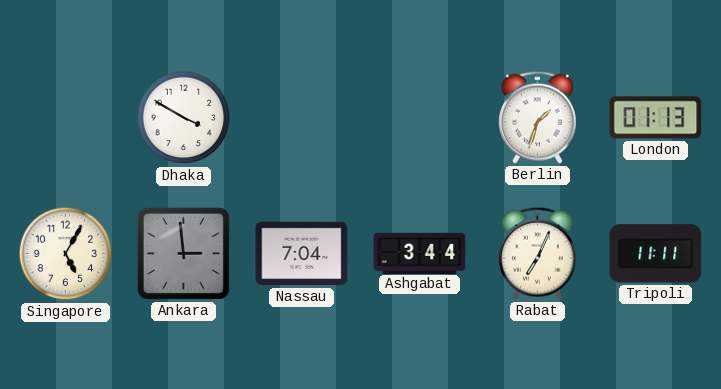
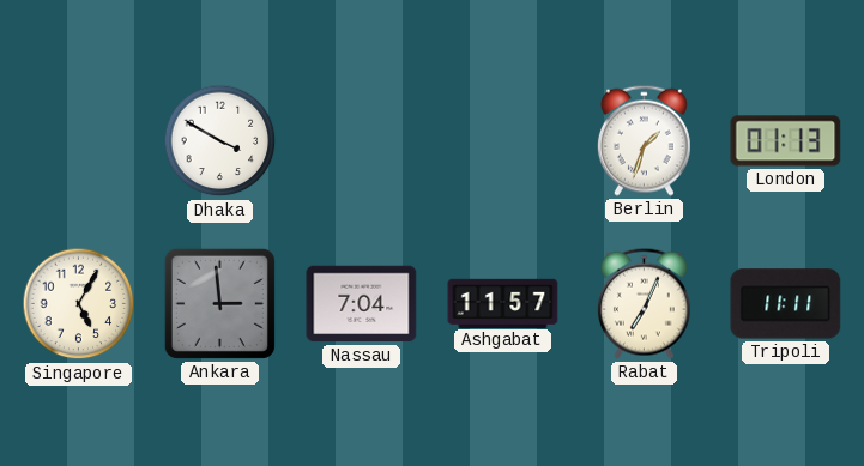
Ashgabat: 3:44 -> 11:57 (503, 303)
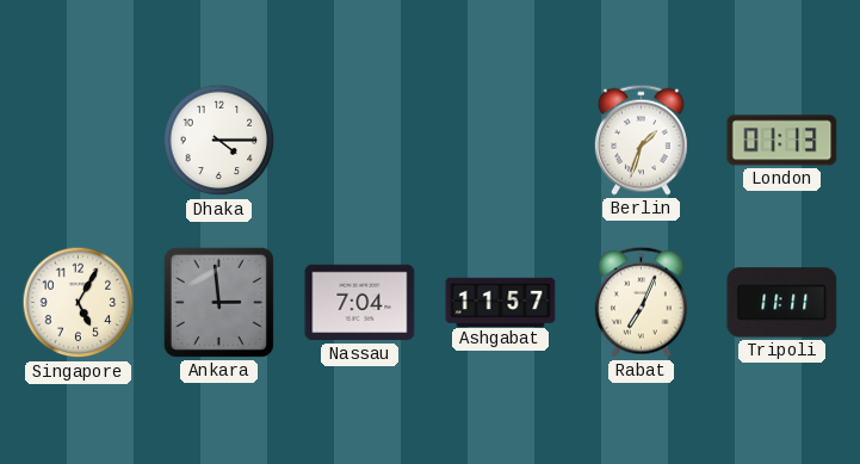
Dhaka: 3:50 -> 4:15 (219, 141)
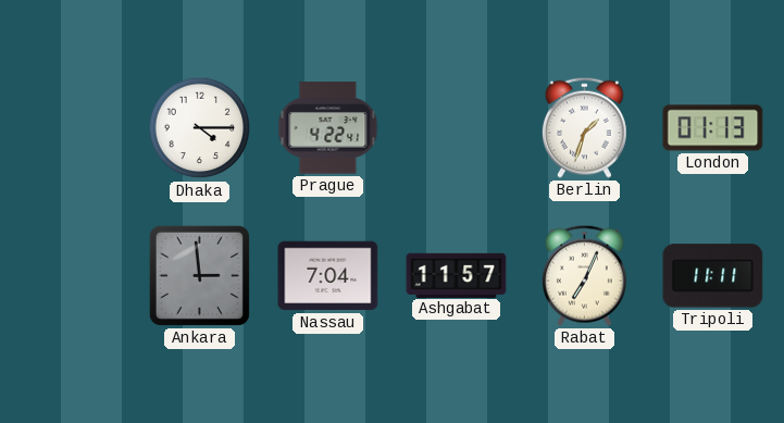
Prague: none -> 4:22 (328, 128)
Singapore: 5:05 -> none (79, 303)
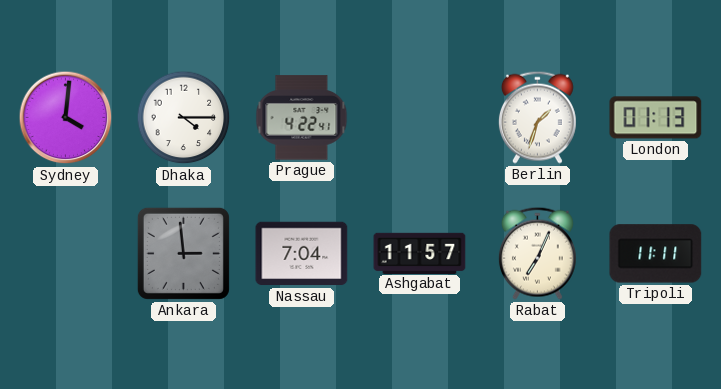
Sydney: none -> 4:01 (66, 118)
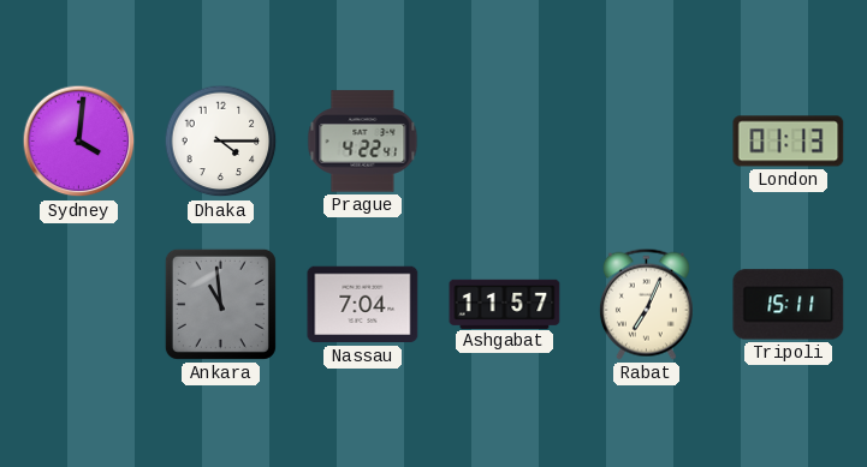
Berlin: 1:33 -> none (537, 117)
Ankara: 2:59 -> 10:59 (220, 304)
Tripoli: 11:11 -> 15:11 (789, 305)
